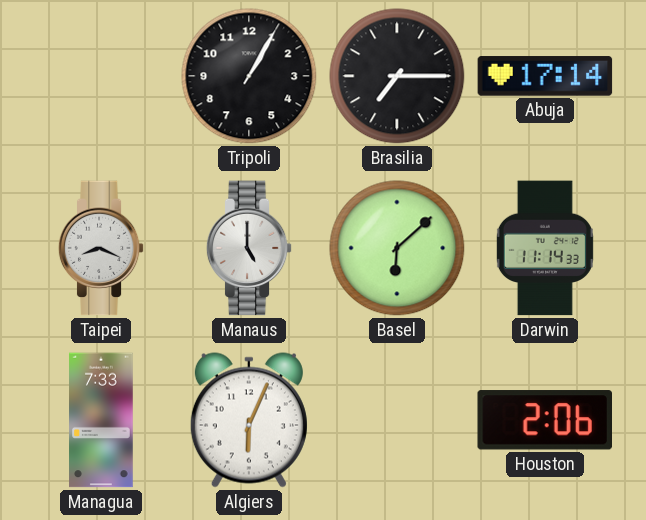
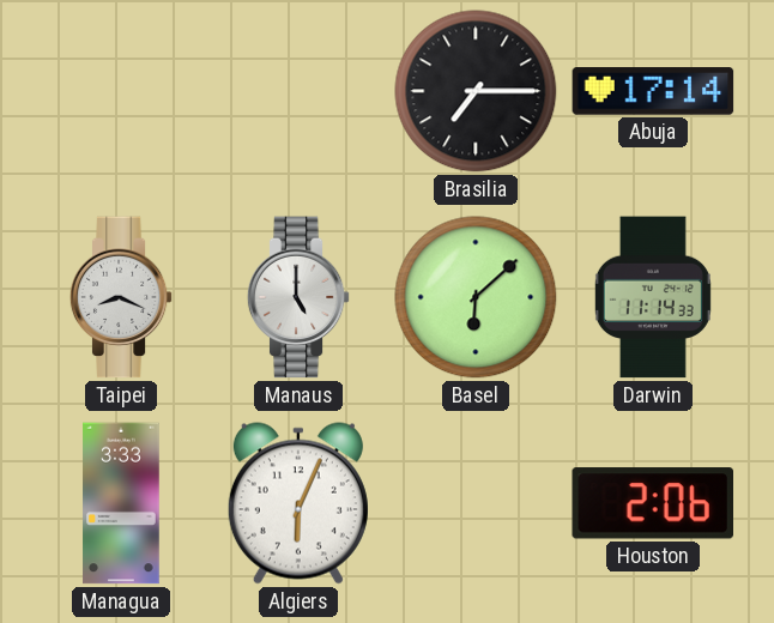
Tripoli: 1:05 -> none (249, 76)
Managua: 7:33 -> 3:33 (121, 503)
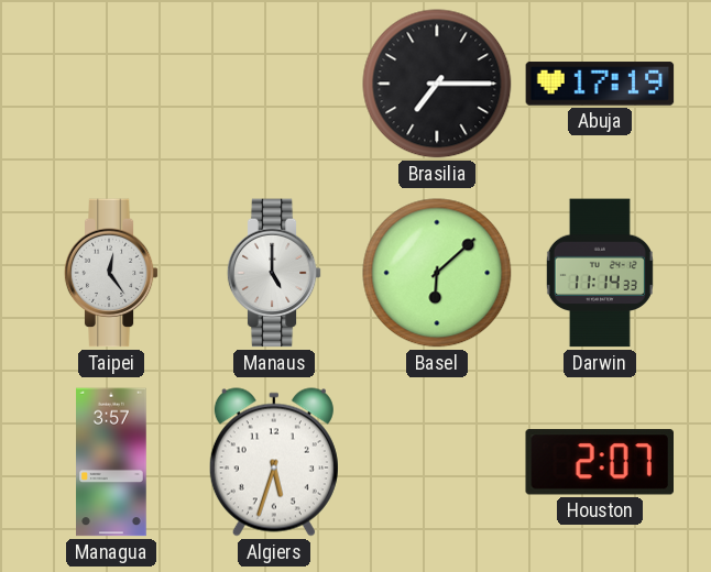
Abuja: 17:14 -> 17:19 (600, 84)
Taipei: 8:19 -> 12:24 (111, 273)
Managua: 3:33 -> 3:57 (111, 462)
Algiers: 6:04 -> 5:33 (274, 462)
Houston: 2:06 -> 2:07 (599, 462)
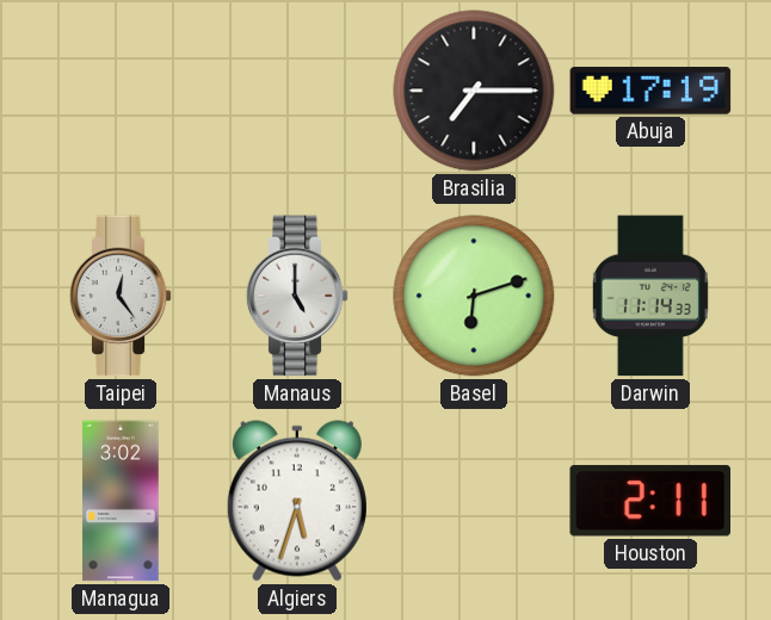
Basel: 6:08 -> 6:12 (474, 296)
Managua: 3:57 -> 3:02 (121, 501)
Houston: 2:07 -> 2:11 (649, 501)
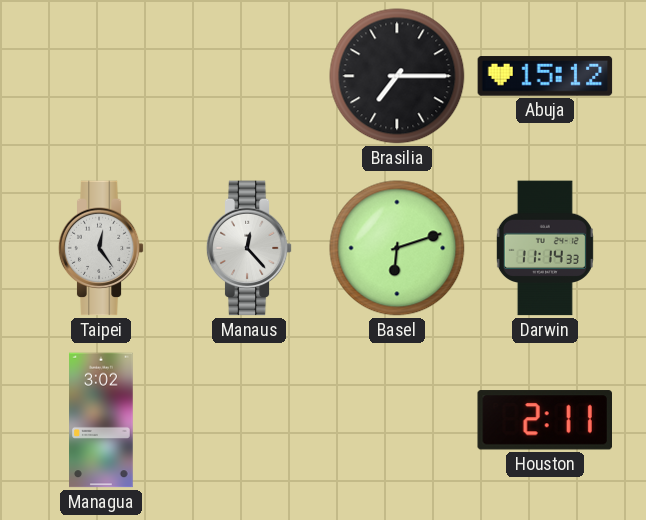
Abuja: 17:19 -> 15:12 (545, 76)
Manaus: 5:00 -> 12:23 (249, 248)
Algiers: 5:33 -> none (297, 501)
